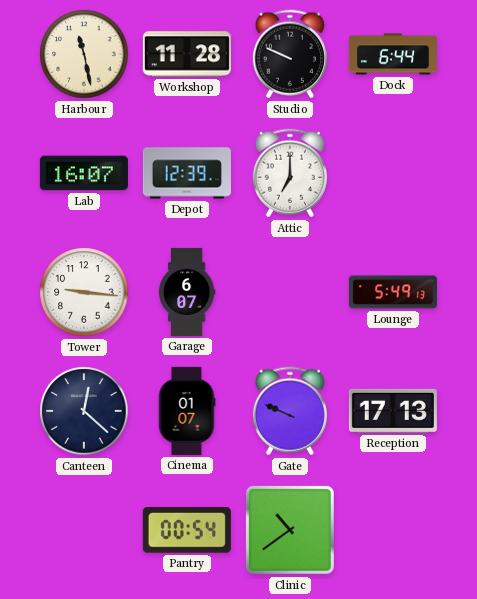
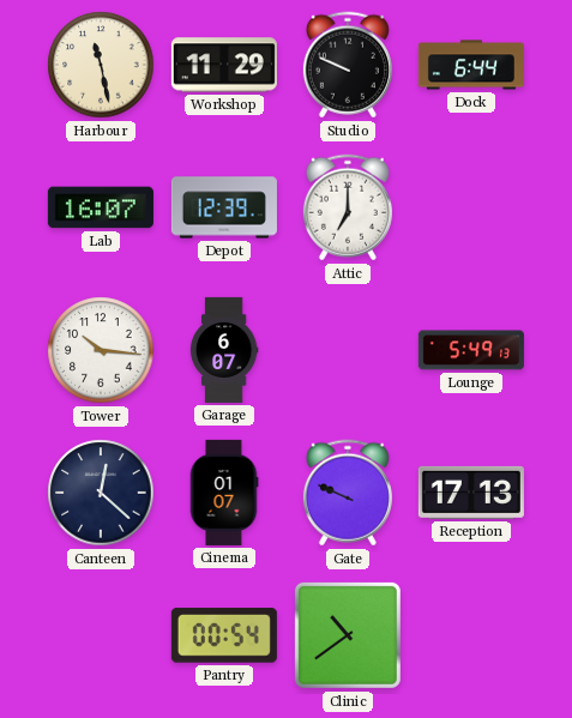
Workshop: 11:28 -> 11:29 (224, 65)
Tower: 9:16 -> 10:16 (101, 350)
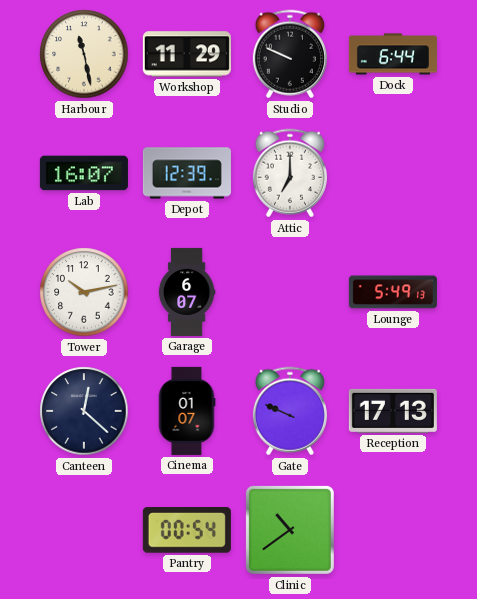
Tower: 10:16 -> 10:13 (84, 292)
